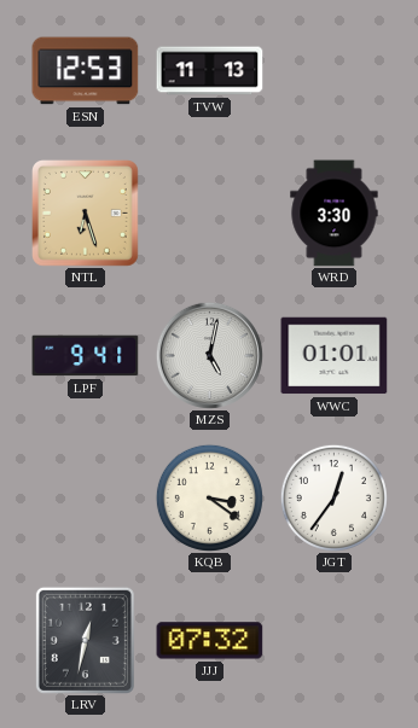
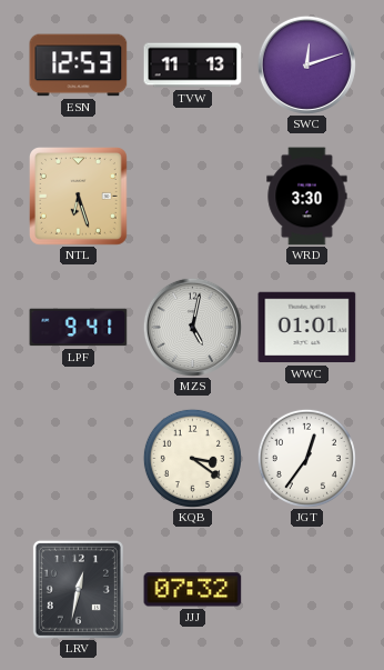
SWC: none -> 12:12 (306, 64)
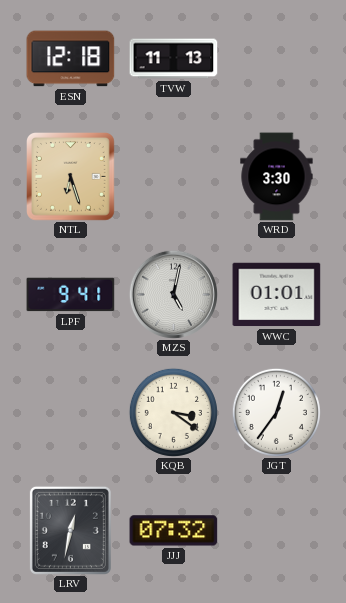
ESN: 12:53 -> 12:18 (71, 59)
SWC: 12:12 -> none (306, 64)
